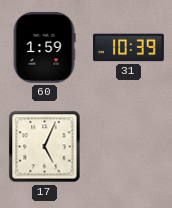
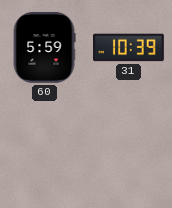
60: 1:59 -> 5:59 (44, 47)
17: 5:04 -> none (45, 147)
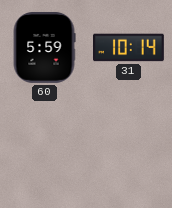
31: 10:39 -> 10:14 (129, 48)
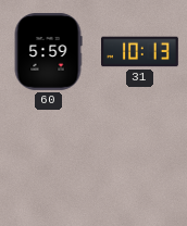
31: 10:14 -> 10:13 (140, 52)
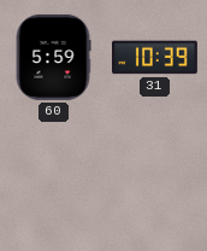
31: 10:13 -> 10:39 (155, 58)
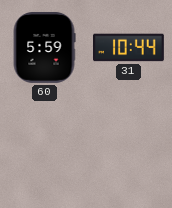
31: 10:39 -> 10:44 (129, 48)
